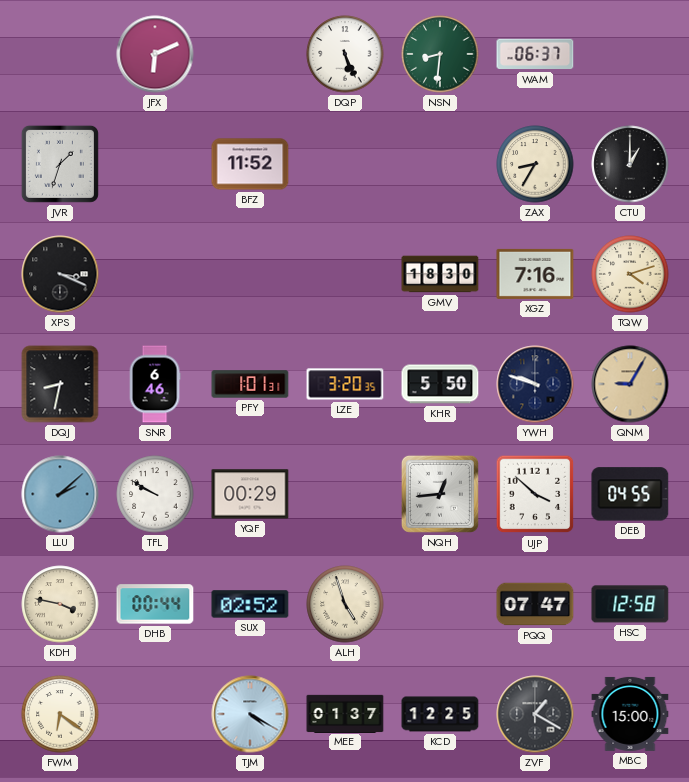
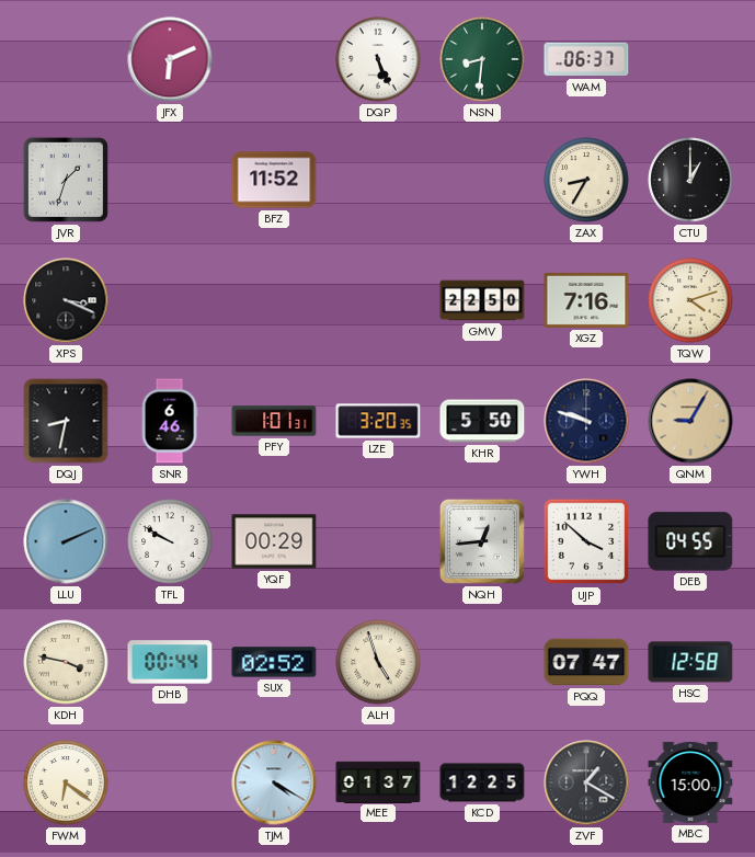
GMV: 18:30 -> 22:50 (482, 300)
LLU: 2:08 -> 2:11 (66, 541)
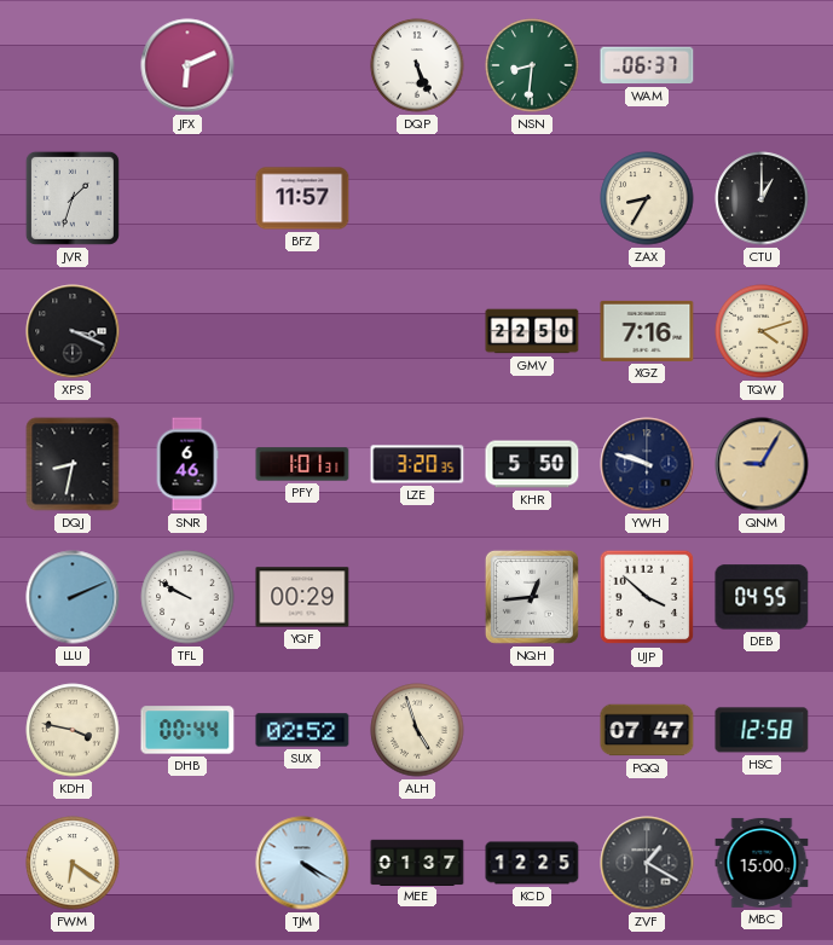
BFZ: 11:52 -> 11:57 (302, 198)
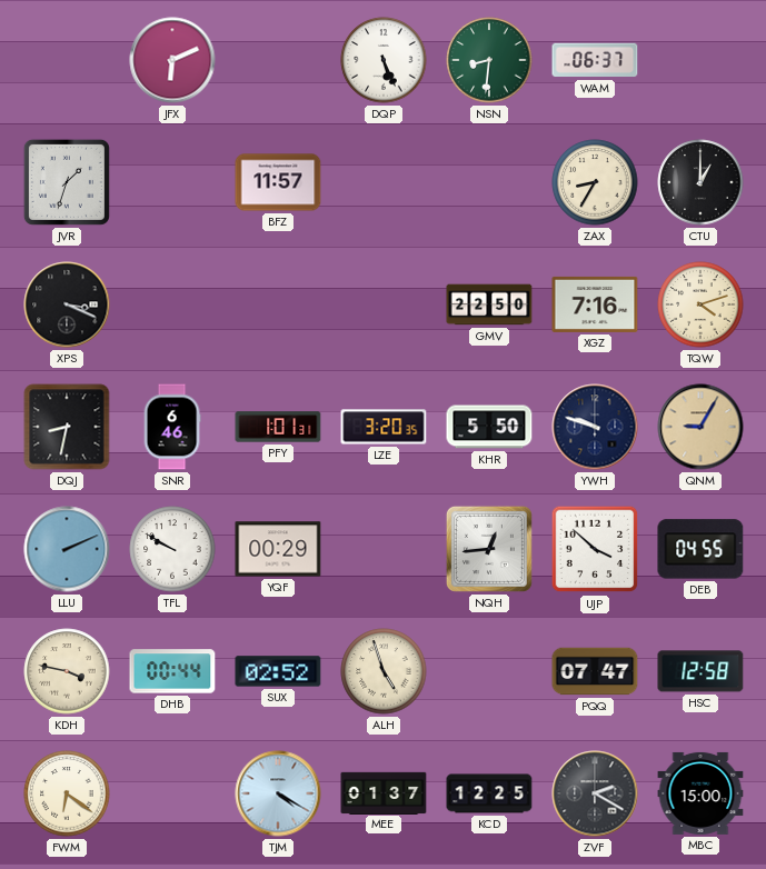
ZVF: 1:20 -> 2:20 (595, 793)
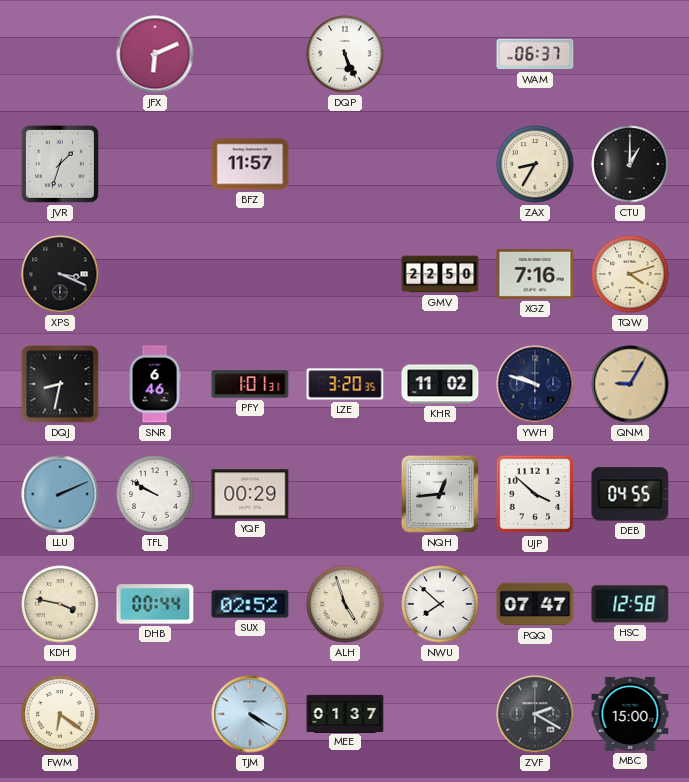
NSN: 8:31 -> none (489, 60)
KHR: 5:50 -> 11:02 (440, 384)
NWU: none -> 7:52 (440, 604)
KCD: 12:25 -> none (489, 793)
